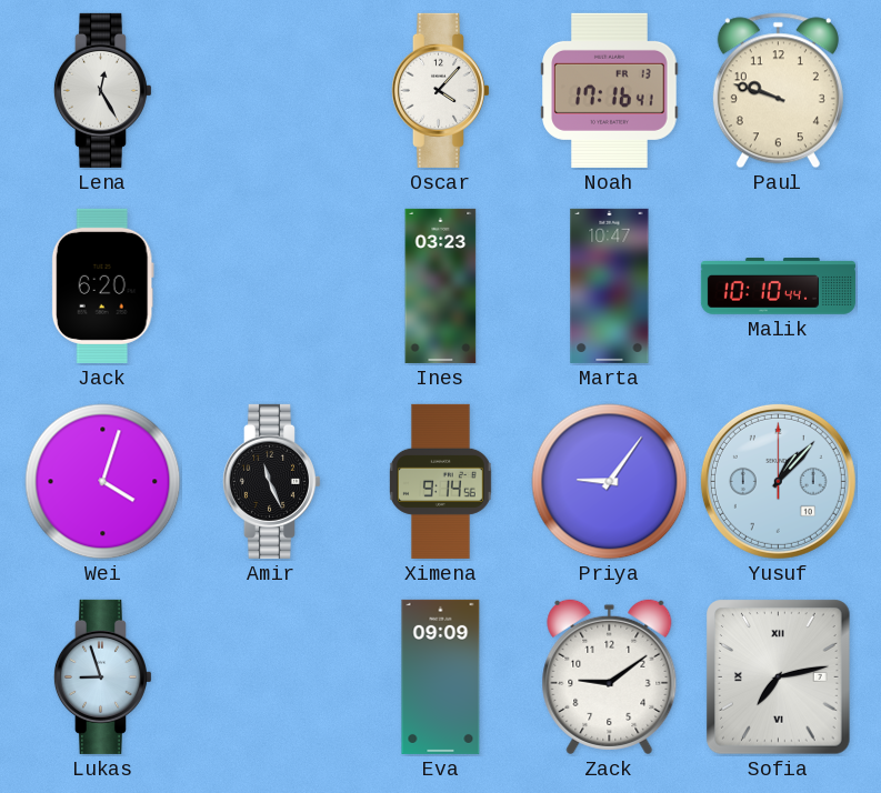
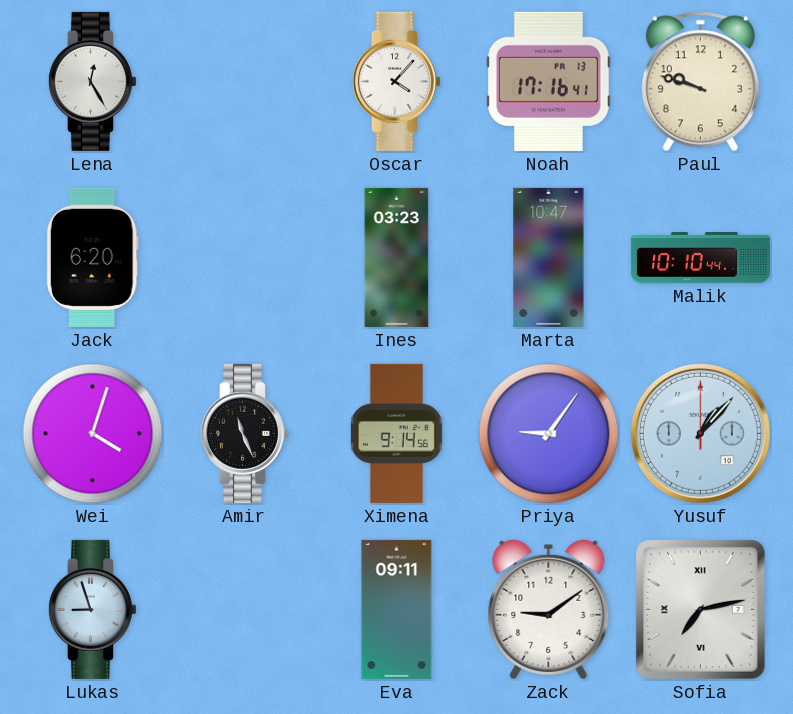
Eva: 09:09 -> 09:11 (397, 609)
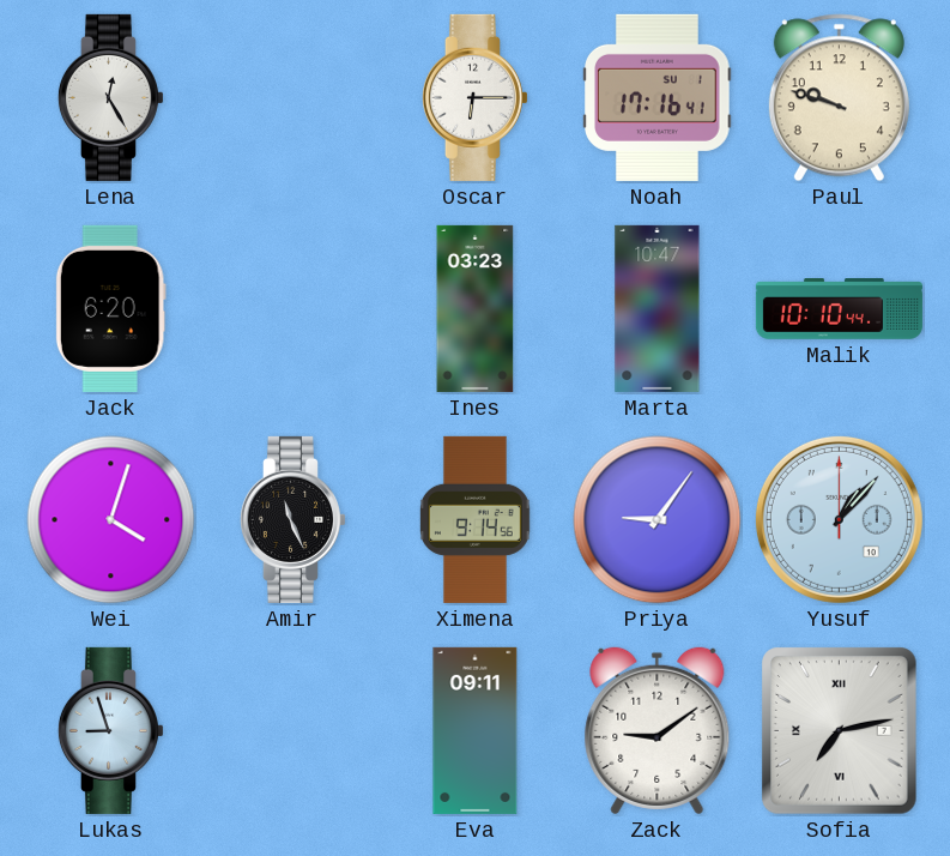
Oscar: 4:07 -> 6:15 (474, 97)
Noah date: FR 13 -> SU 1 (658, 97)
